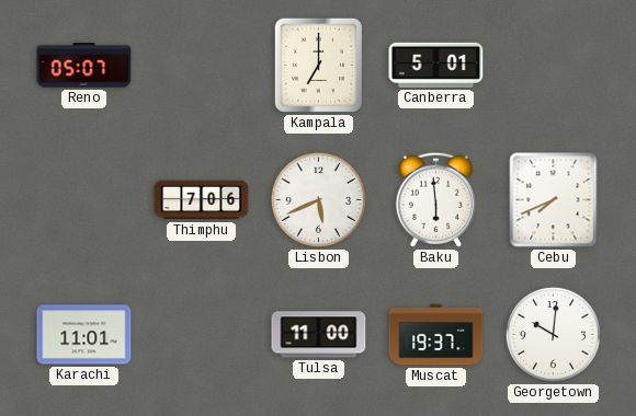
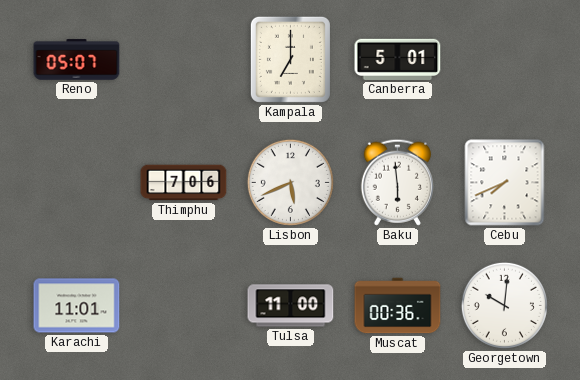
Muscat: 19:37 -> 00:36 (398, 306)
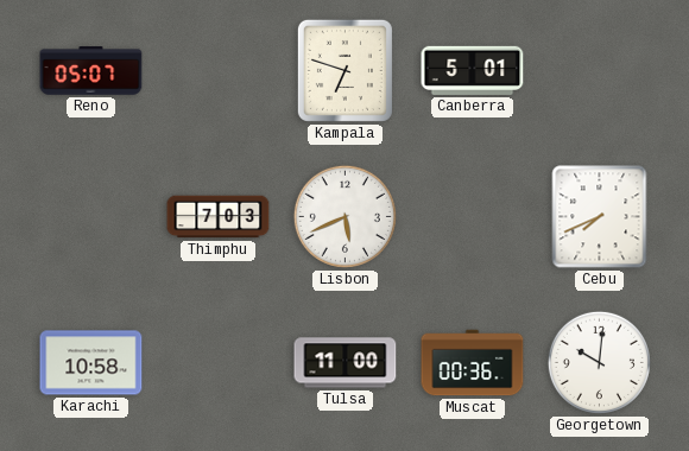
Kampala: 7:00 -> 6:48 (344, 70)
Thimphu: 7:06 -> 7:03 (219, 217)
Baku: 5:59 -> none (397, 182)
Karachi: 11:01 -> 10:58 (91, 363)
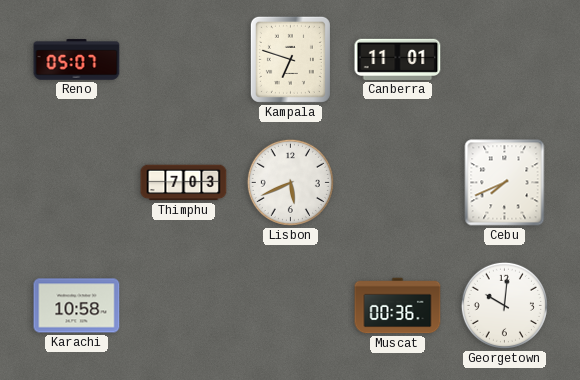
Canberra: 5:01 -> 11:01 (398, 59)
Tulsa: 11:00 -> none (346, 363)
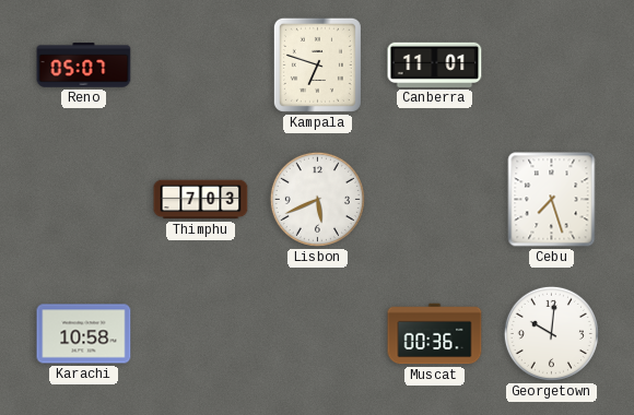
Cebu: 7:41 -> 7:27 (552, 200)
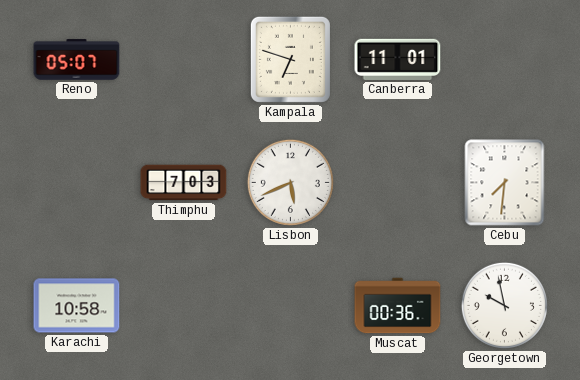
Cebu: 7:27 -> 7:31 (505, 183)
Georgetown: 10:01 -> 9:58 (504, 305)
